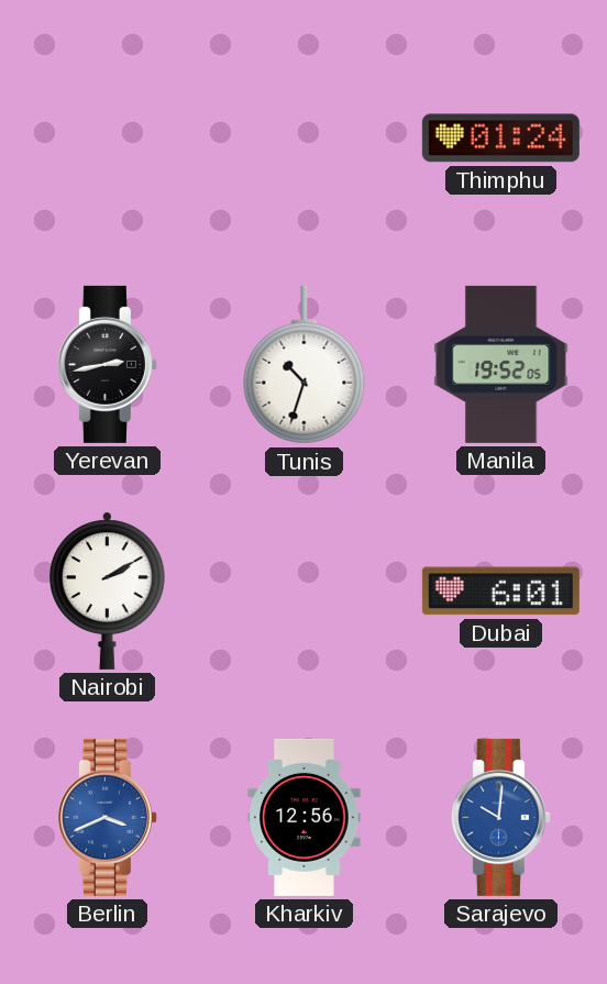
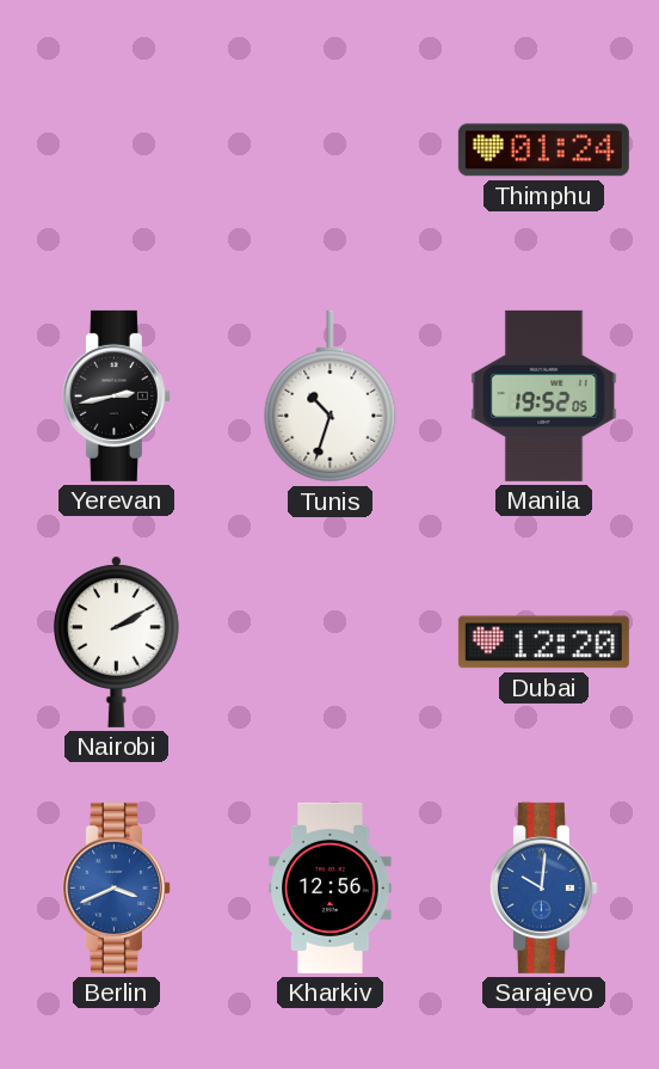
Dubai: 6:01 -> 12:20 (543, 643)
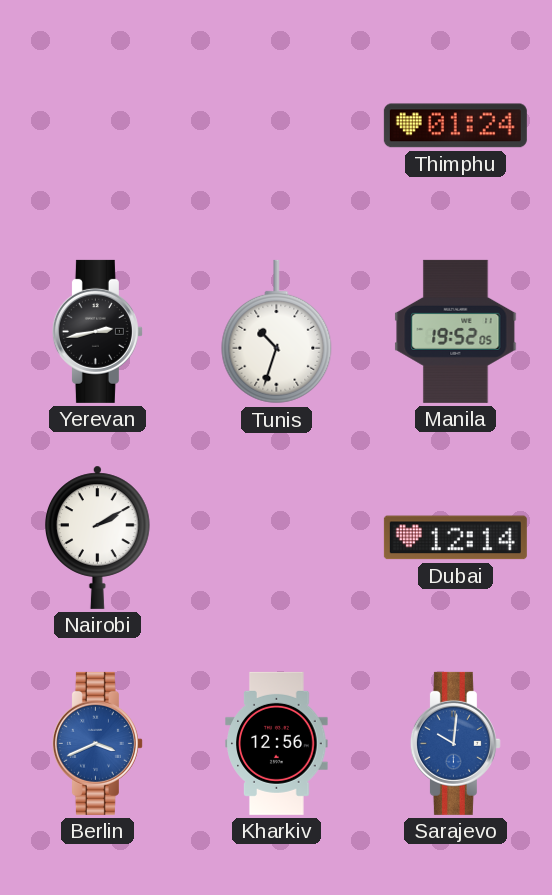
Dubai: 12:20 -> 12:14 (455, 538)
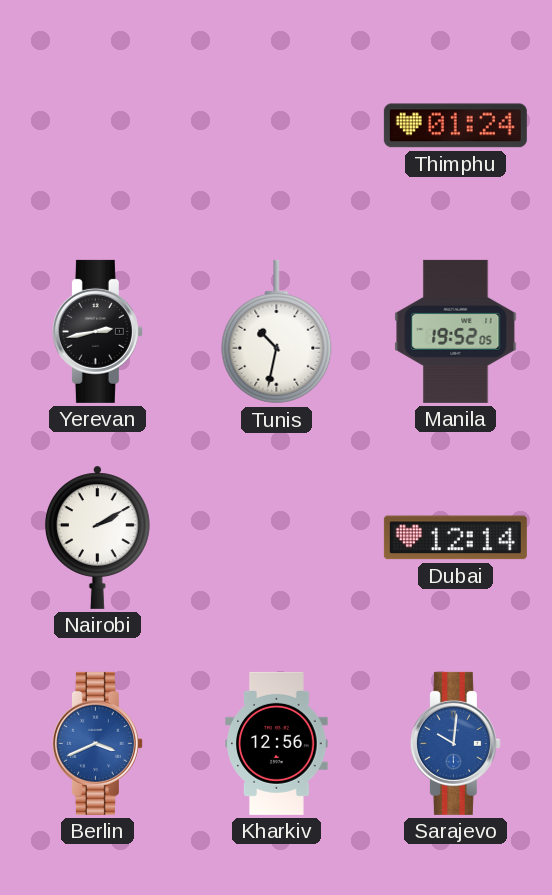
Tunis: 10:33 -> 10:32 (277, 332)
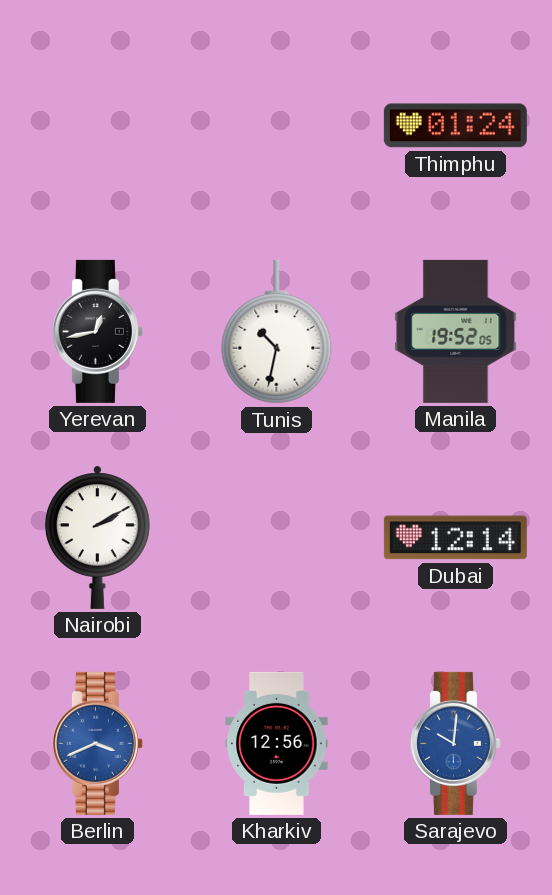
Yerevan: 2:43 -> 12:43 (97, 331)
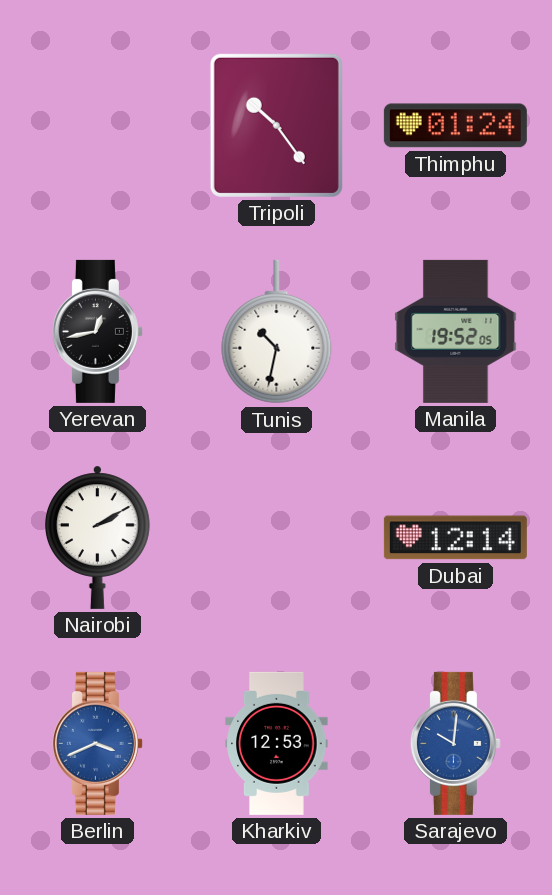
Tripoli: none -> 10:24 (276, 125)
Kharkiv: 12:56 -> 12:53 (277, 743)
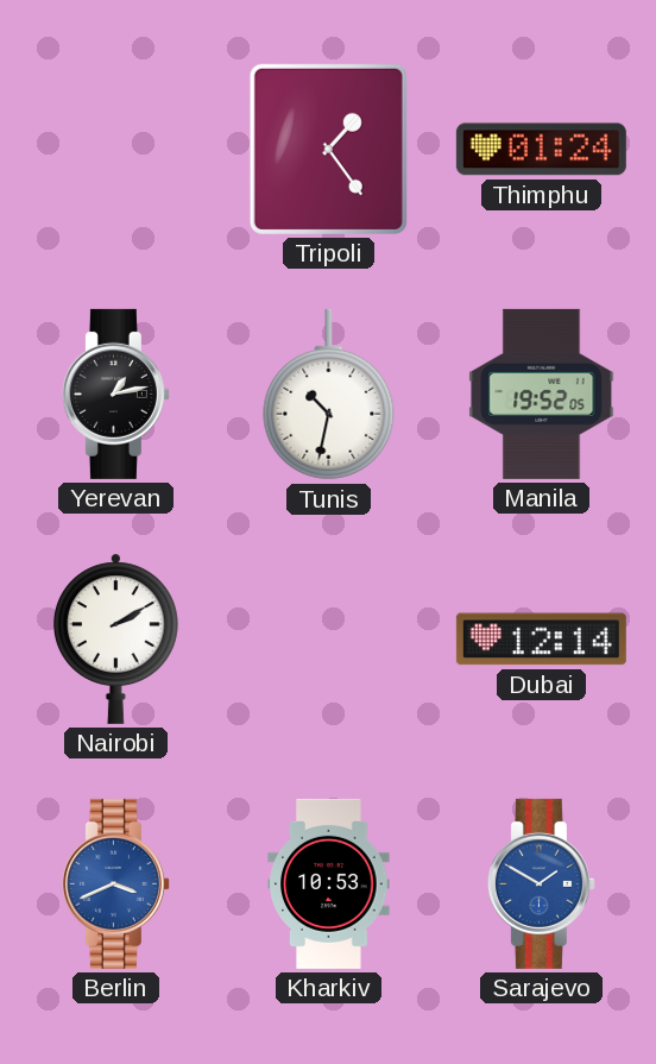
Tripoli: 10:24 -> 1:24 (328, 149)
Yerevan: 12:43 -> 1:13 (115, 394)
Kharkiv: 12:53 -> 10:53 (329, 883)
Sarajevo: 10:01 -> 1:50 (541, 883)
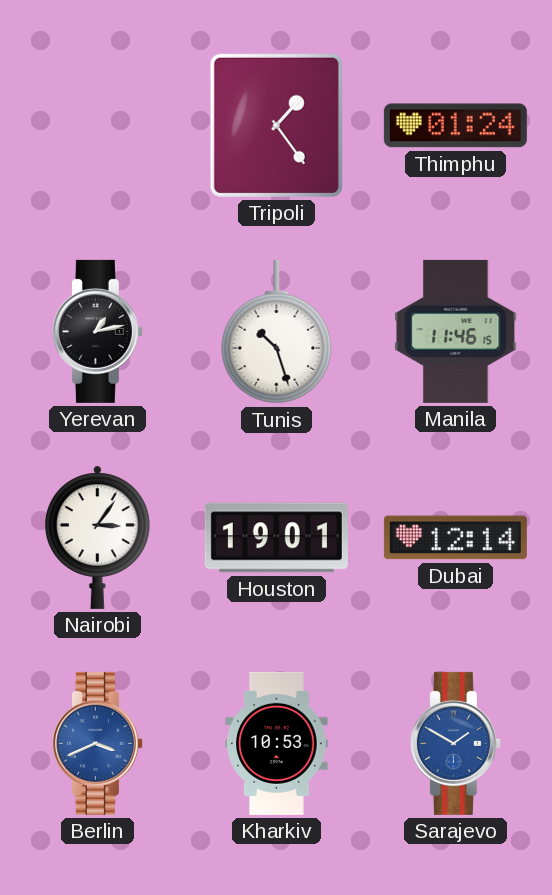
Tunis: 10:32 -> 10:27 (277, 332)
Manila: 19:52 -> 11:46 (456, 331)
Nairobi: 2:10 -> 3:06 (98, 537)
Houston: none -> 19:01 (276, 538)
